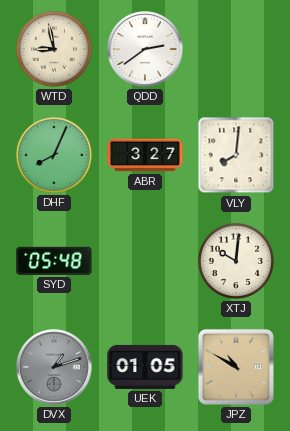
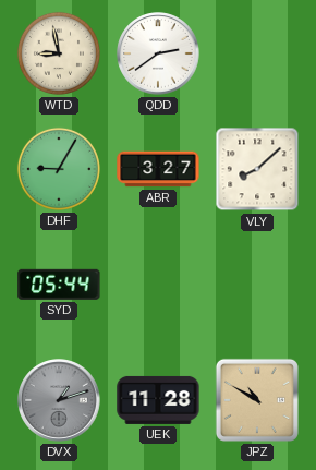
DHF: 8:04 -> 9:05 (59, 169)
VLY: 8:01 -> 8:08 (257, 169)
SYD: 05:48 -> 05:44 (59, 285)
XTJ: 10:01 -> none (236, 261)
UEK: 01:05 -> 11:28 (158, 400)
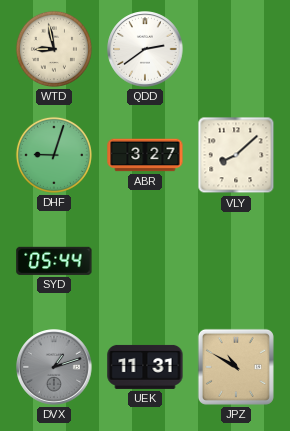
DHF: 9:05 -> 9:03 (54, 155)
UEK: 11:28 -> 11:31 (145, 367)
